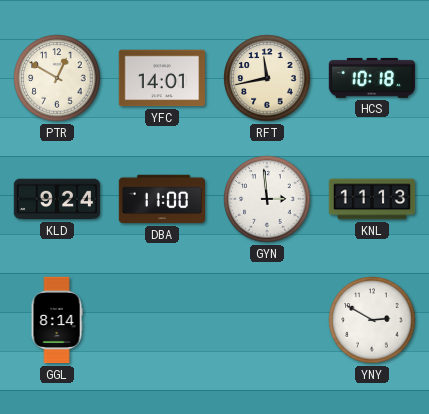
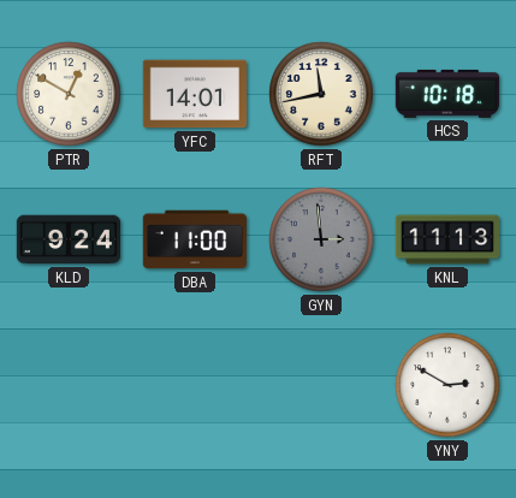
GYN dial: white -> grey (321, 239)
GGL: 8:14 -> none (57, 320)
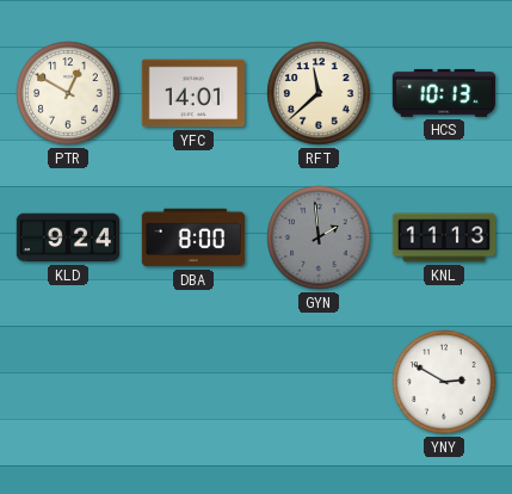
RFT: 11:43 -> 11:38 (319, 93)
HCS: 10:18 -> 10:13 (443, 93)
DBA: 11:00 -> 8:00 (192, 237)
GYN: 2:59 -> 1:59 (319, 237)
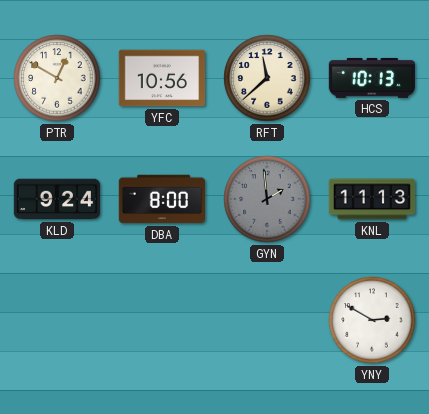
YFC: 14:01 -> 10:56 (161, 78)
